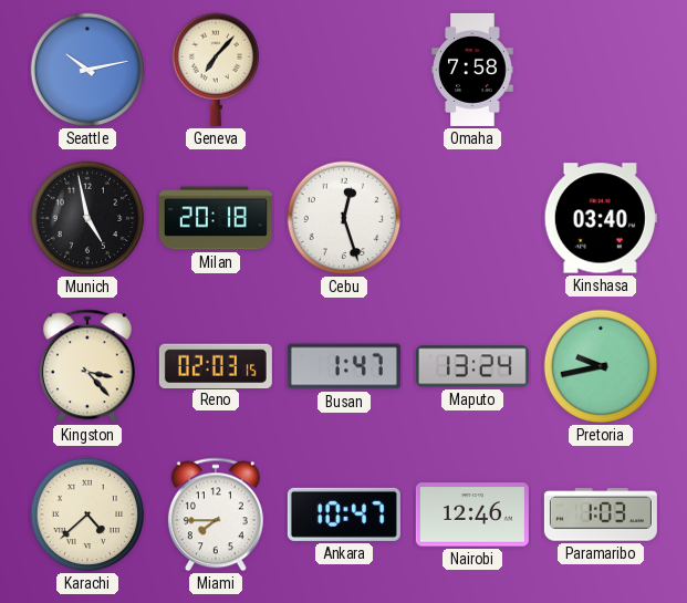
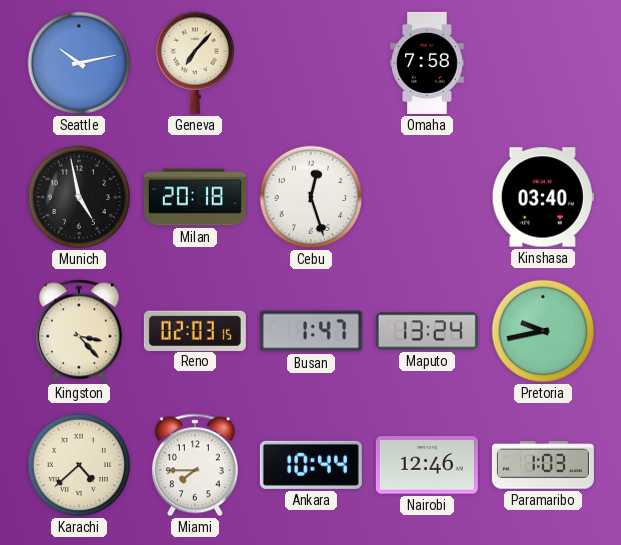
Ankara: 10:47 -> 10:44 (311, 465)
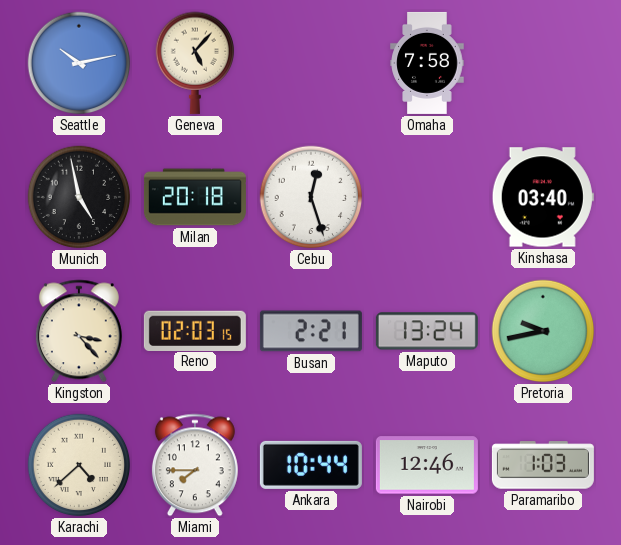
Geneva: 7:07 -> 5:07 (195, 63)
Busan: 1:47 -> 2:21 (311, 331)
